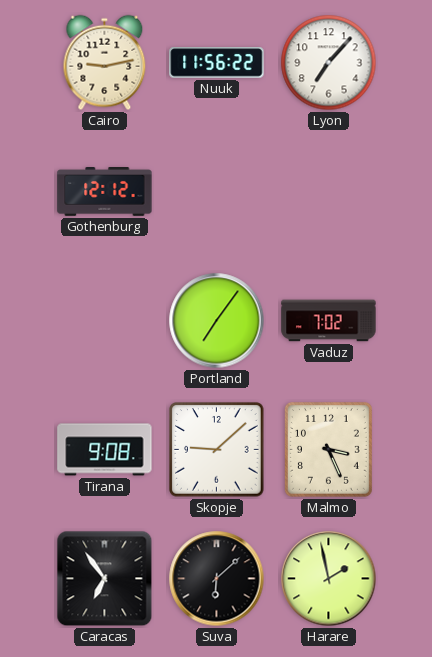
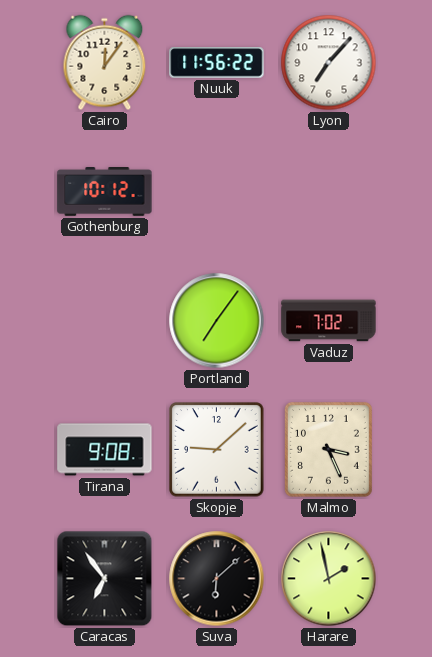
Cairo: 9:13 -> 12:06 (105, 63)
Gothenburg: 12:12 -> 10:12 (105, 192)
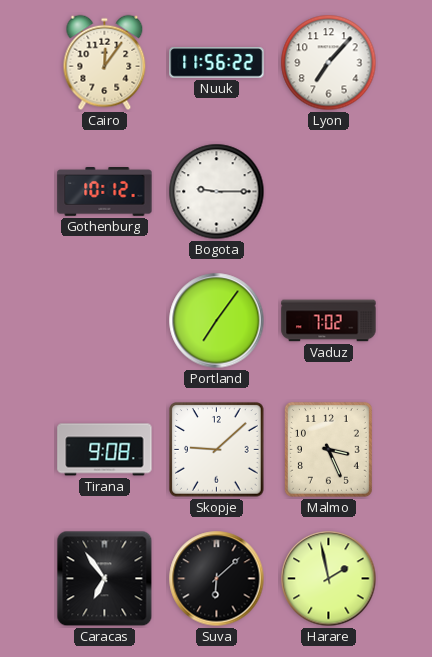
Bogota: none -> 9:15 (217, 192)
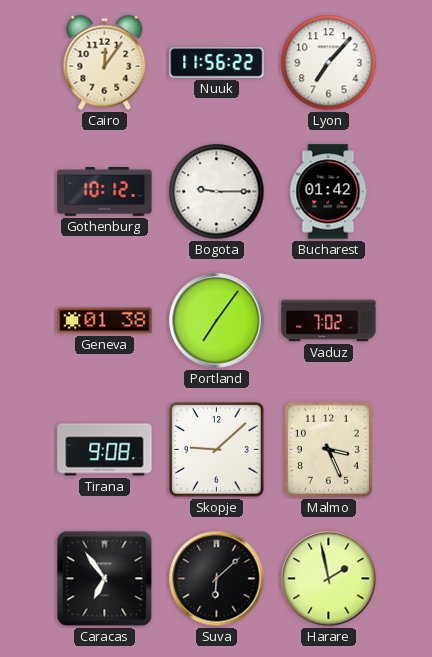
Bucharest: none -> 01:42 (329, 192)
Geneva: none -> 01:38 (105, 321)
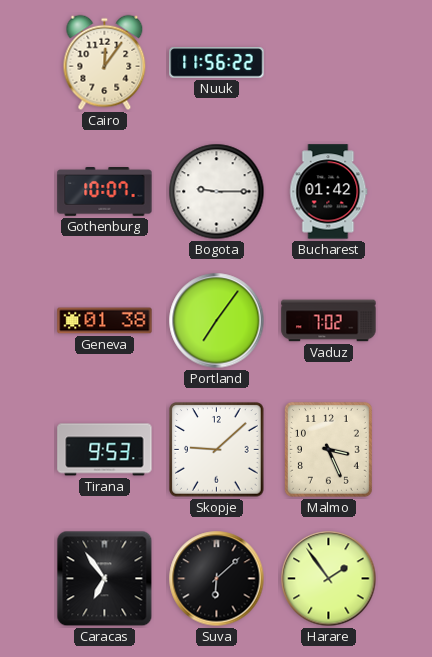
Lyon: 7:07 -> none (329, 63)
Gothenburg: 10:12 -> 10:07 (105, 192)
Tirana: 9:08 -> 9:53 (105, 450)
Harare: 1:58 -> 1:54 (329, 579)
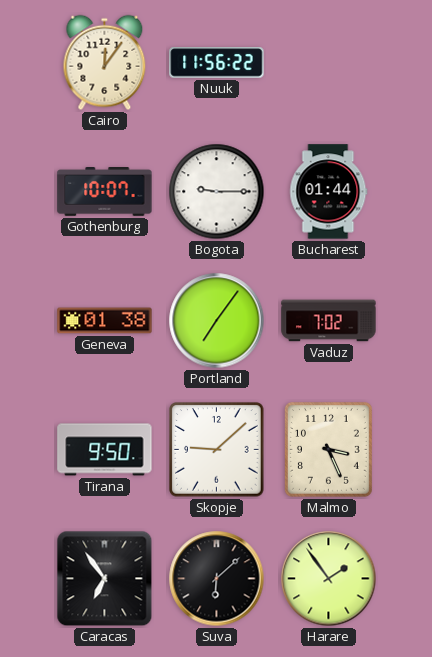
Bucharest: 01:42 -> 01:44 (329, 192)
Tirana: 9:53 -> 9:50 (105, 450)
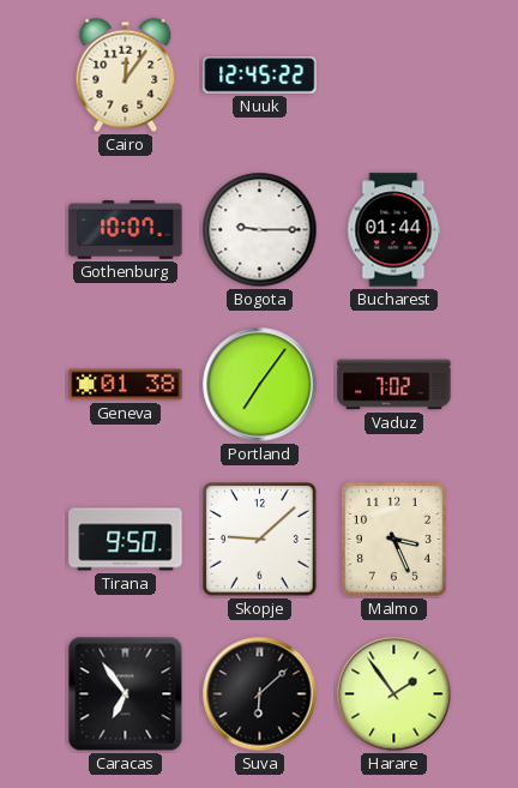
Nuuk: 11:56 -> 12:45 (260, 76)
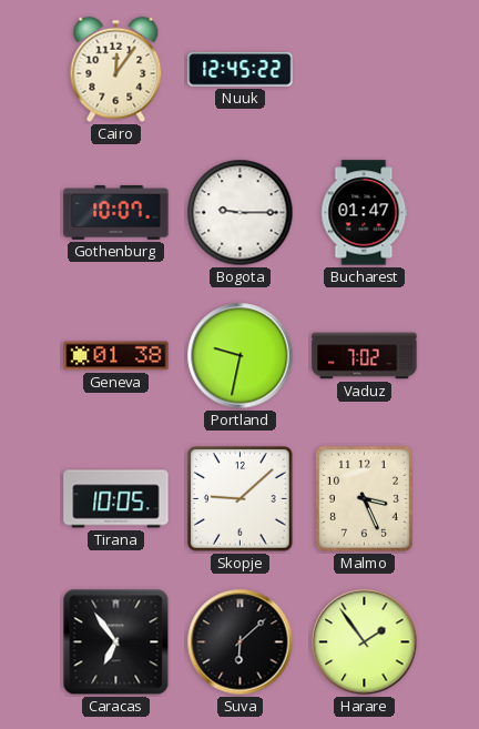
Bucharest: 01:44 -> 01:47 (365, 213)
Portland: 7:06 -> 9:32 (241, 356)
Tirana: 9:50 -> 10:05 (116, 499)
